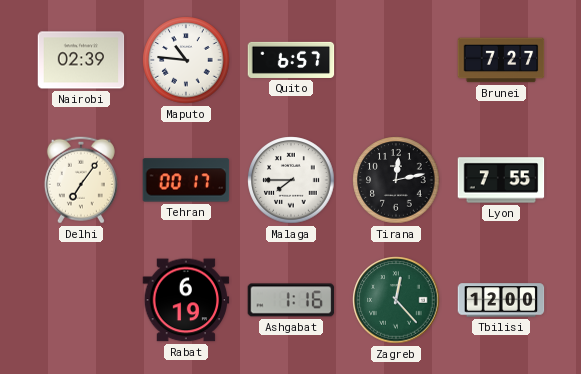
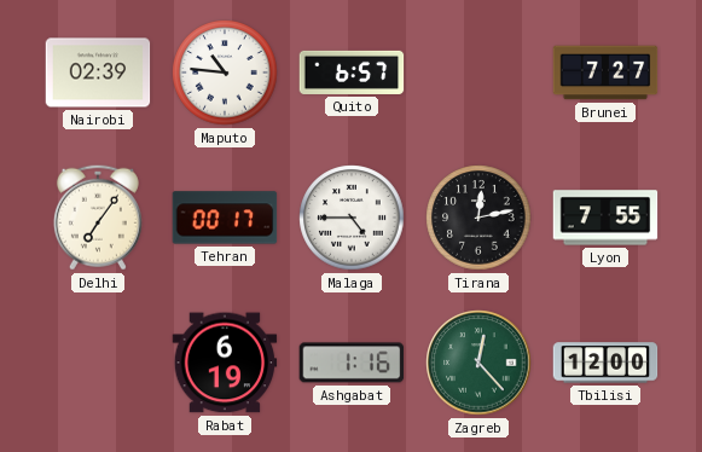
Malaga: 7:45 -> 4:45 (352, 218)
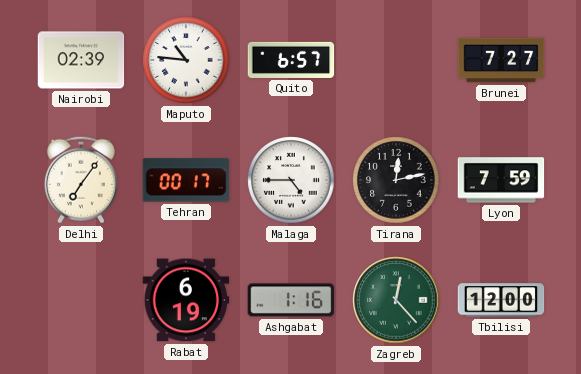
Lyon: 7:55 -> 7:59 (501, 180)
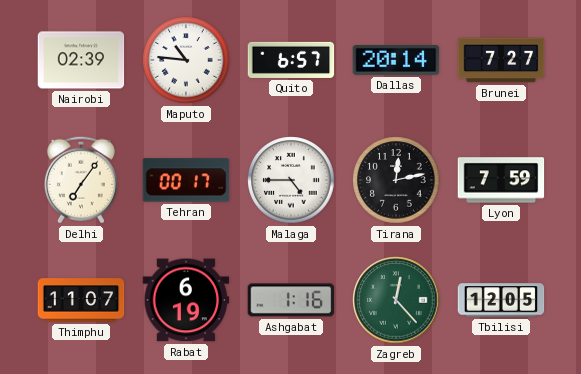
Dallas: none -> 20:14 (396, 60)
Thimphu: none -> 11:07 (81, 300)
Tbilisi: 12:00 -> 12:05 (501, 300)
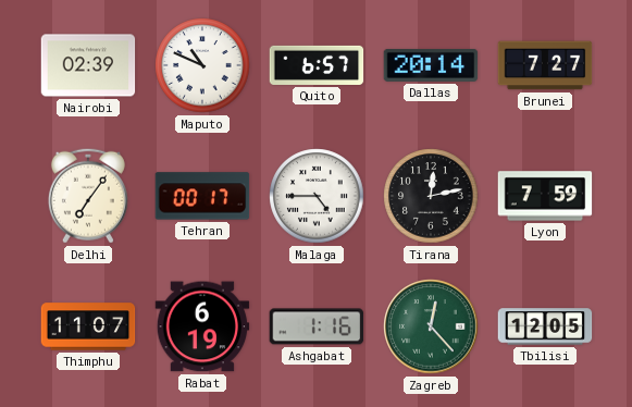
Maputo: 10:46 -> 10:49 (202, 65)
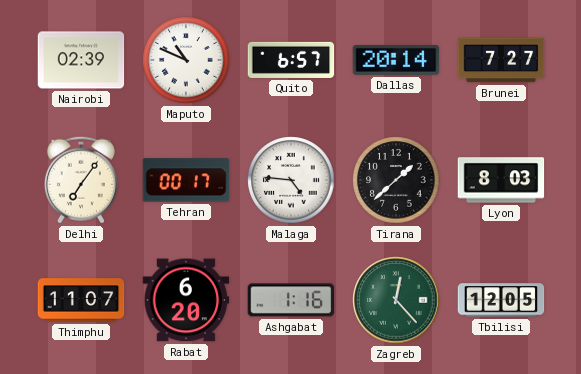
Malaga: 4:45 -> 4:46 (291, 180)
Tirana: 12:13 -> 1:38 (396, 180)
Lyon: 7:59 -> 8:03 (501, 180)
Rabat: 6:19 -> 6:20 (186, 300)
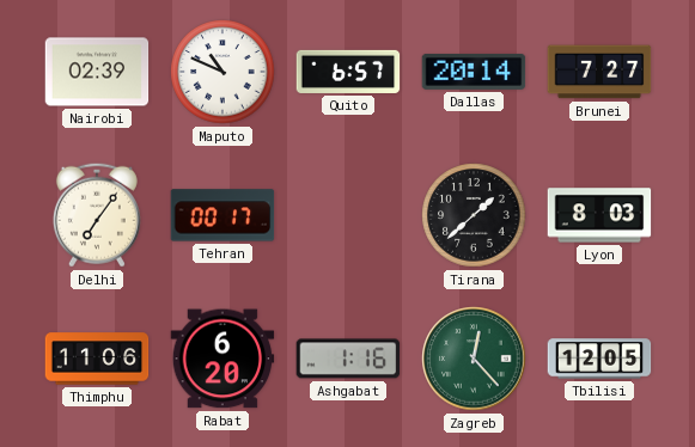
Malaga: 4:46 -> none (291, 180)
Thimphu: 11:07 -> 11:06 (97, 359)
